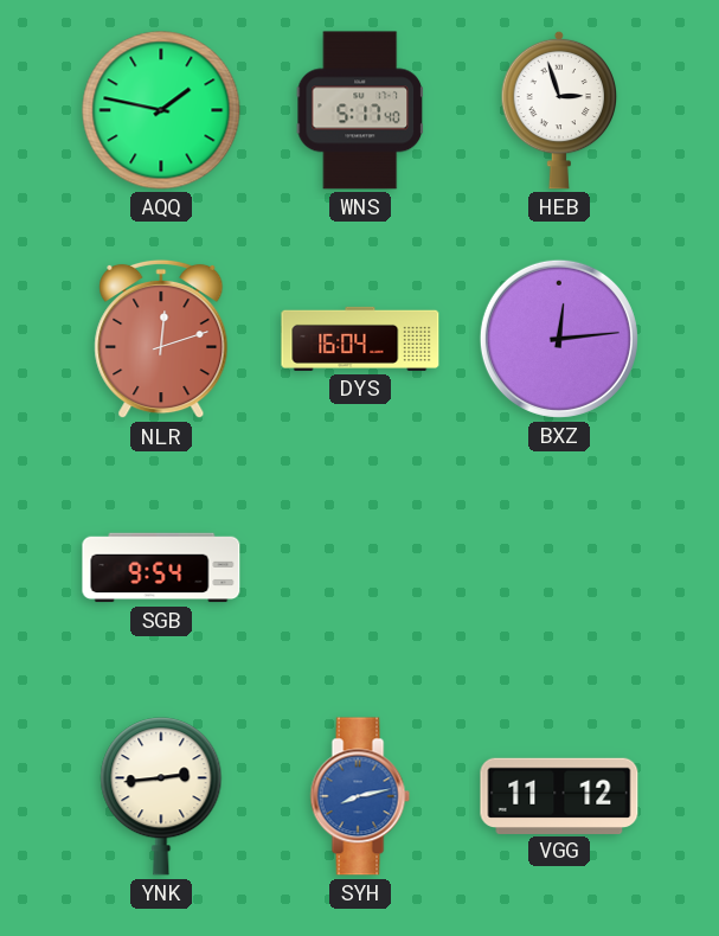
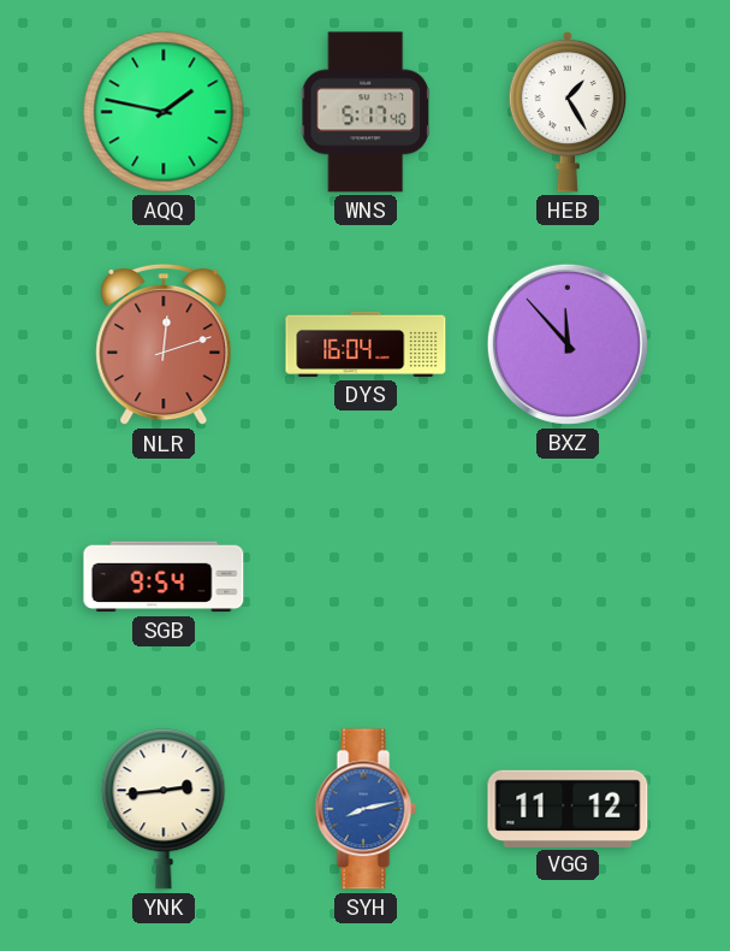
HEB: 2:57 -> 1:25 (568, 112)
BXZ: 12:14 -> 11:53 (568, 344)
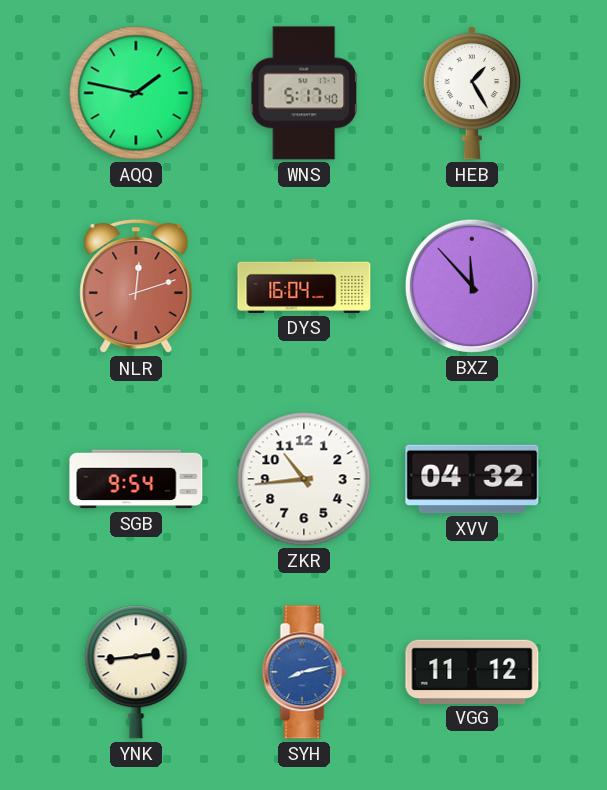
ZKR: none -> 10:44 (304, 479)
XVV: none -> 04:32 (472, 479)
